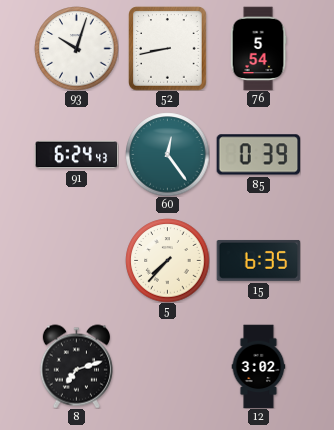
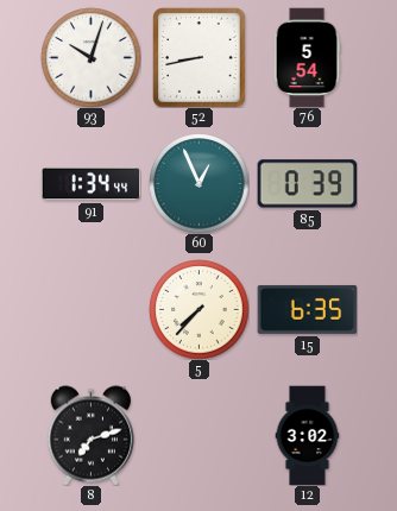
91: 6:24 -> 1:34 (90, 184)
60: 12:24 -> 12:56 (198, 183)
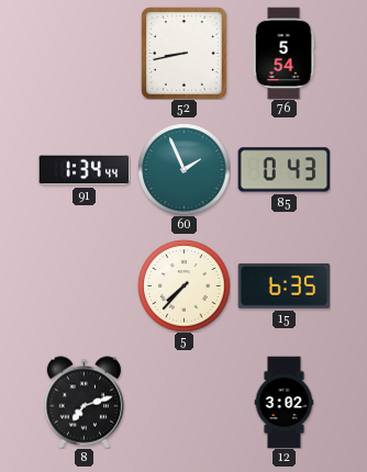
93: 10:03 -> none (90, 57)
60: 12:56 -> 1:56 (183, 169)
85: 0:39 -> 0:43 (283, 170)
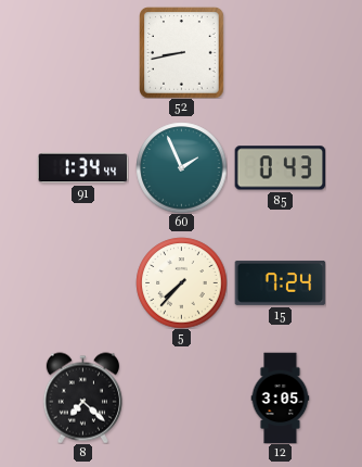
76: 5:54 -> none (283, 53)
15: 6:35 -> 7:24 (280, 282)
8: 7:12 -> 7:22 (82, 397)
12: 3:02 -> 3:05 (281, 397)
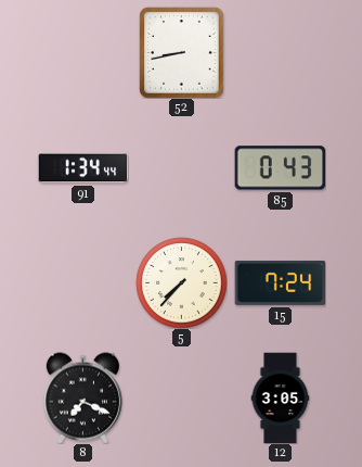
60: 1:56 -> none (181, 167)
8: 7:22 -> 7:19 (82, 397)
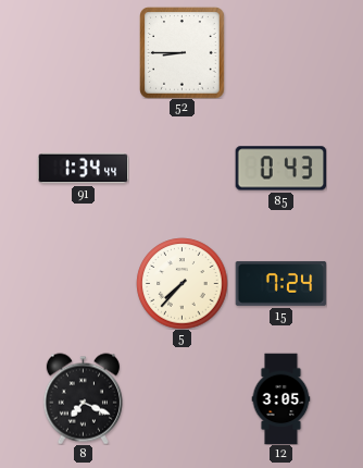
52: 8:43 -> 8:45 (183, 52)
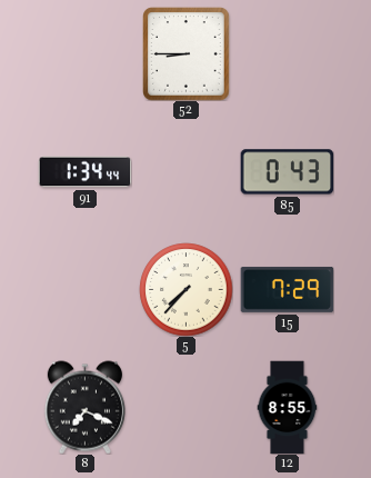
15: 7:24 -> 7:29 (287, 289)
12: 3:05 -> 8:55 (288, 407)
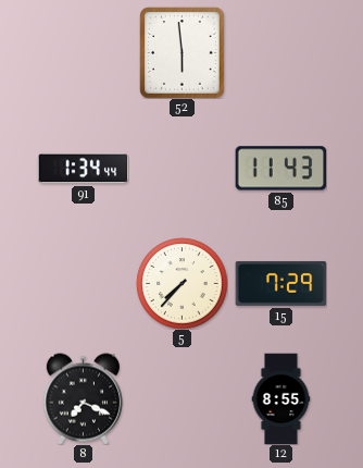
52: 8:45 -> 5:59 (183, 52)
85: 0:43 -> 11:43 (280, 169)
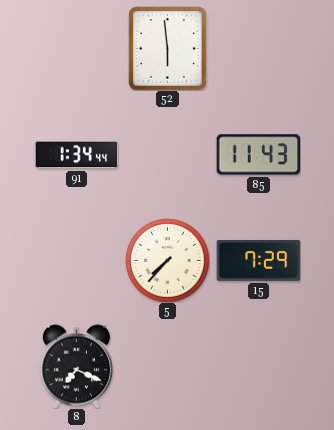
12: 8:55 -> none (281, 398)
